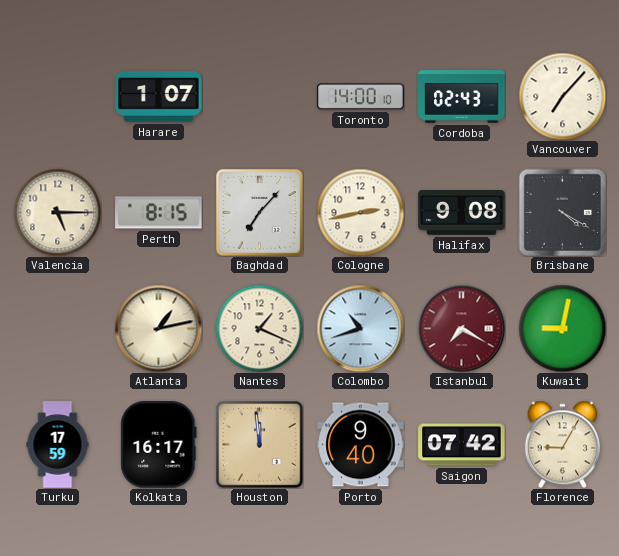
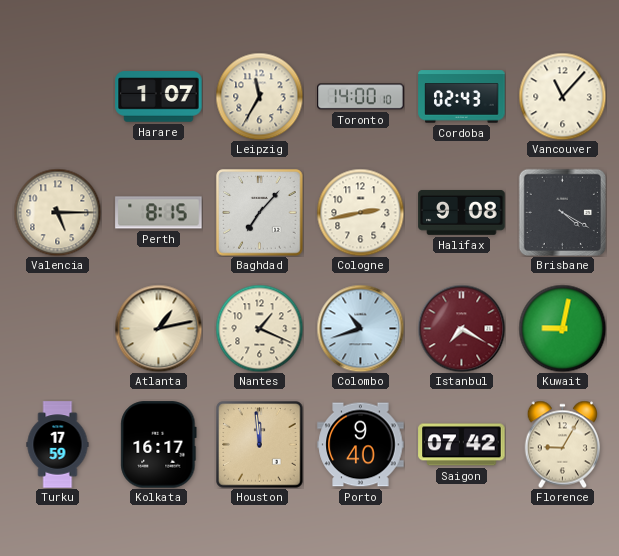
Leipzig: none -> 11:35 (259, 96)
Vancouver: 7:07 -> 11:07 (562, 96)
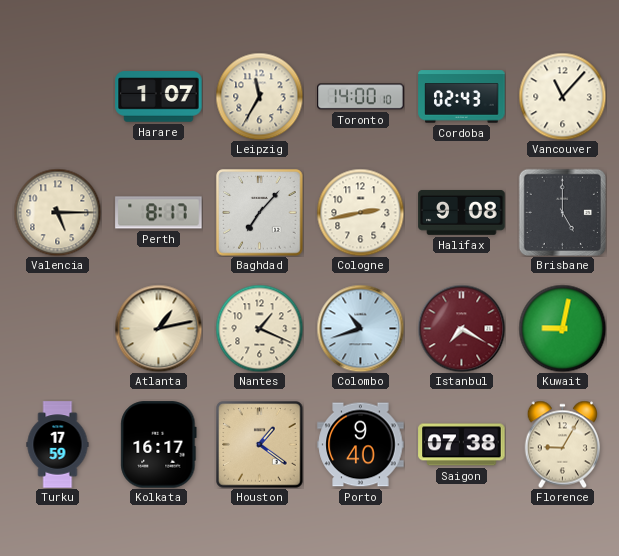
Perth: 8:15 -> 8:17 (159, 213)
Brisbane: 4:20 -> 5:00 (562, 212)
Houston: 11:59 -> 1:21 (260, 445)
Saigon: 07:42 -> 07:38 (462, 445)
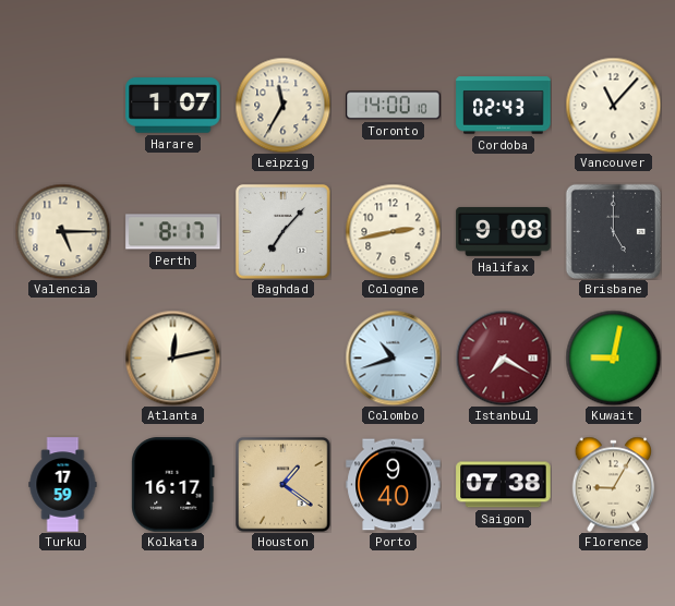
Atlanta: 1:13 -> 12:13 (172, 357)
Nantes: 1:19 -> none (259, 328)
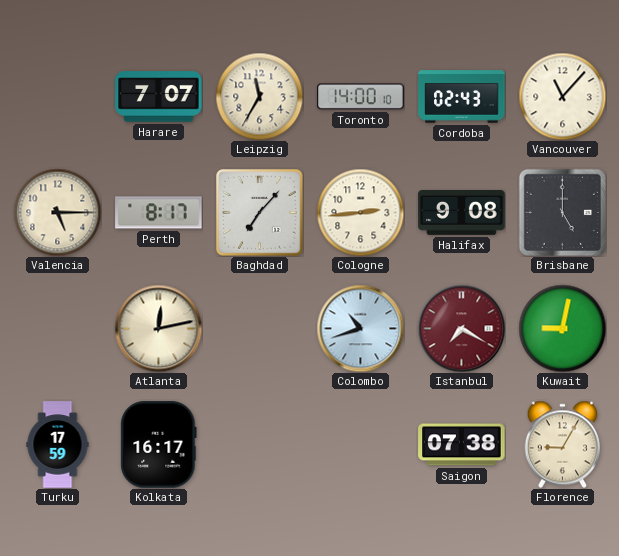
Harare: 1:07 -> 7:07 (159, 97)
Cologne: 2:43 -> 2:44 (360, 212)
Houston: 1:21 -> none (284, 485)
Porto: 9:40 -> none (394, 485)
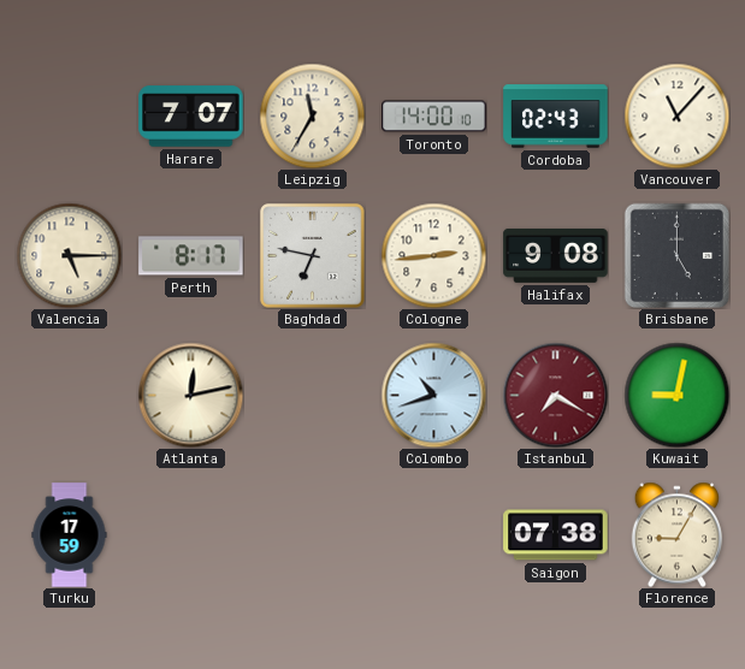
Baghdad: 7:07 -> 6:47 (313, 256)
Kolkata: 16:17 -> none (159, 445)
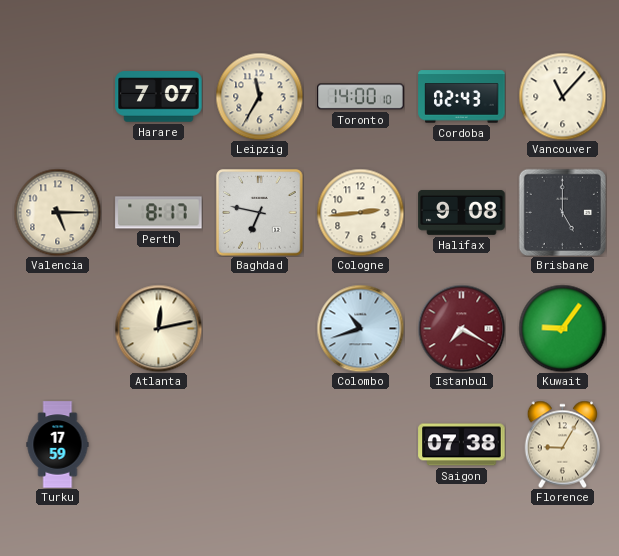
Kuwait: 9:02 -> 9:06 (562, 328)
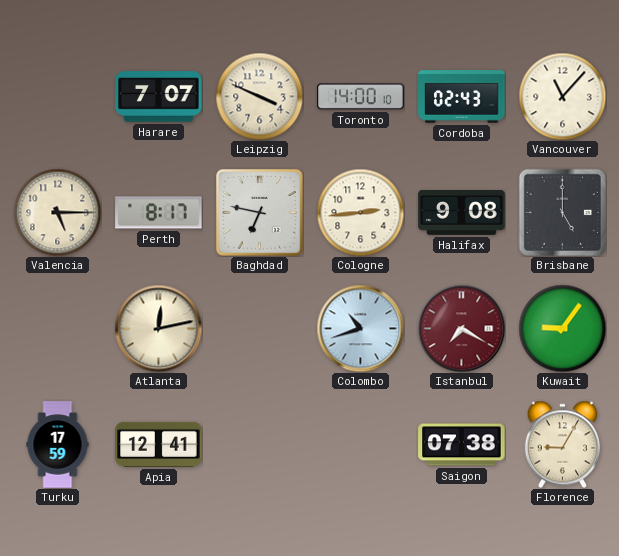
Leipzig: 11:35 -> 3:49 (259, 96)
Apia: none -> 12:41 (159, 444)
